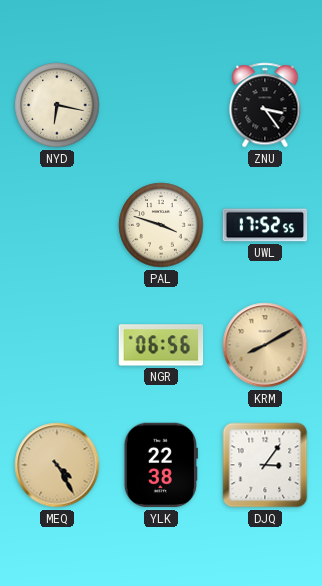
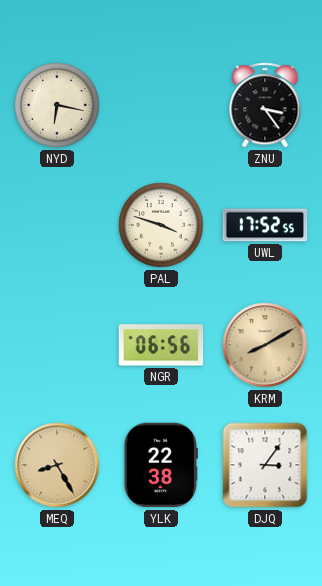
MEQ: 4:25 -> 8:25 (57, 465)
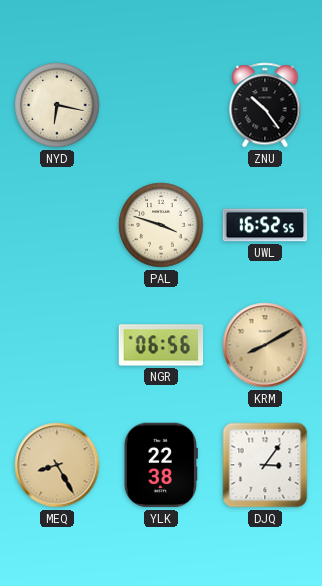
ZNU: 3:24 -> 10:24 (265, 105)
UWL: 17:52 -> 16:52 (265, 225)
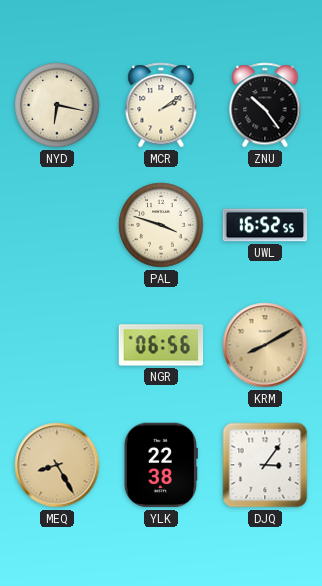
MCR: none -> 2:09 (161, 105)
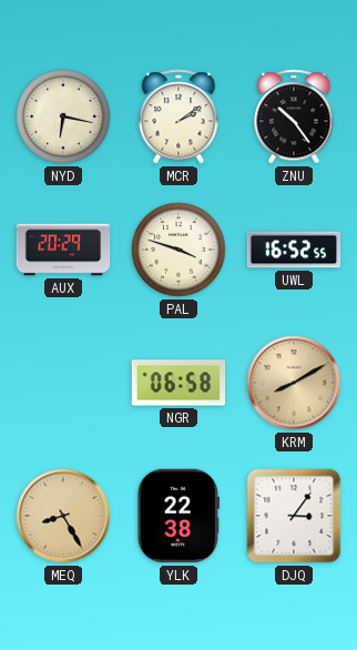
AUX: none -> 20:29 (63, 250)
NGR: 06:56 -> 06:58 (178, 383)
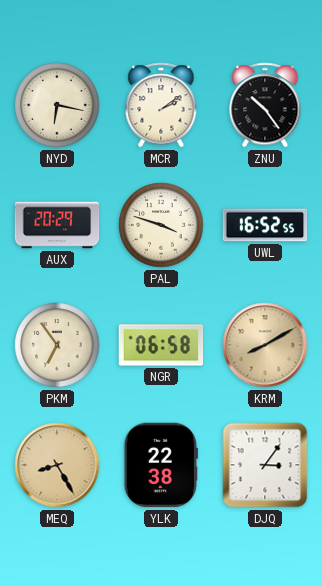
PKM: none -> 6:54 (57, 345)
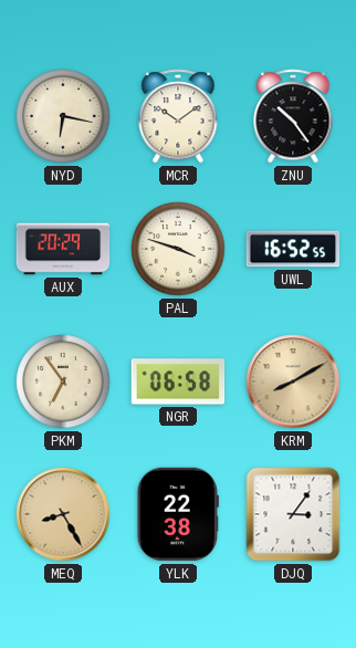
MCR: 2:09 -> 10:09 (178, 116)
